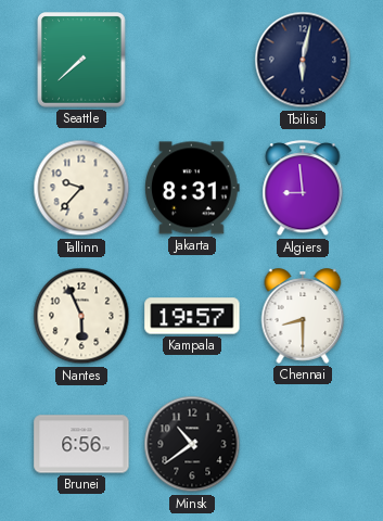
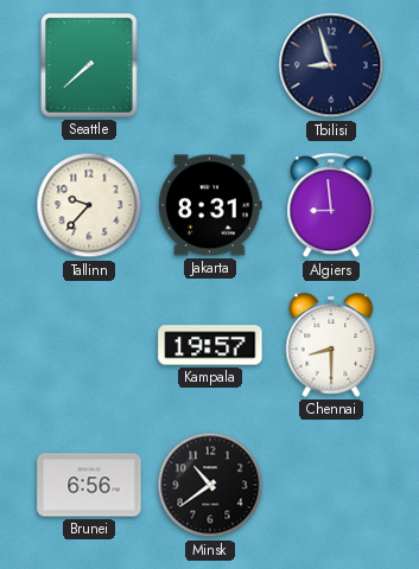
Tbilisi: 6:02 -> 8:57 (331, 65)
Nantes: 5:56 -> none (81, 316)
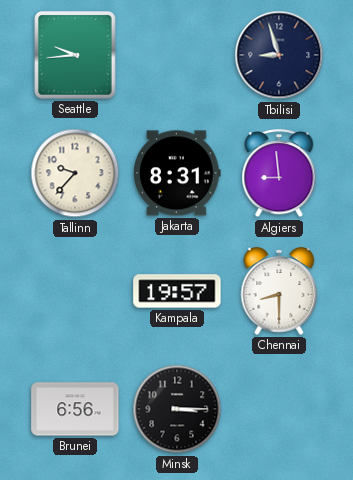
Seattle: 7:38 -> 9:44 (75, 55)
Minsk: 10:39 -> 3:15 (177, 409)
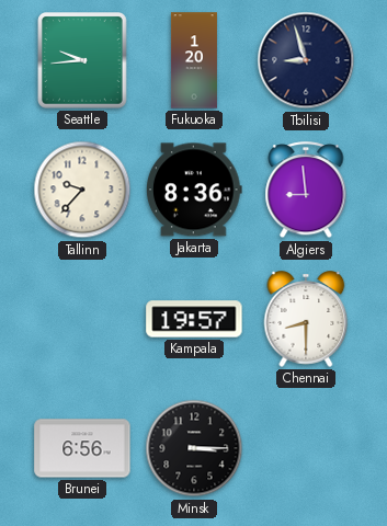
Fukuoka: none -> 1:20 (194, 60)
Jakarta: 8:31 -> 8:36 (195, 190)
